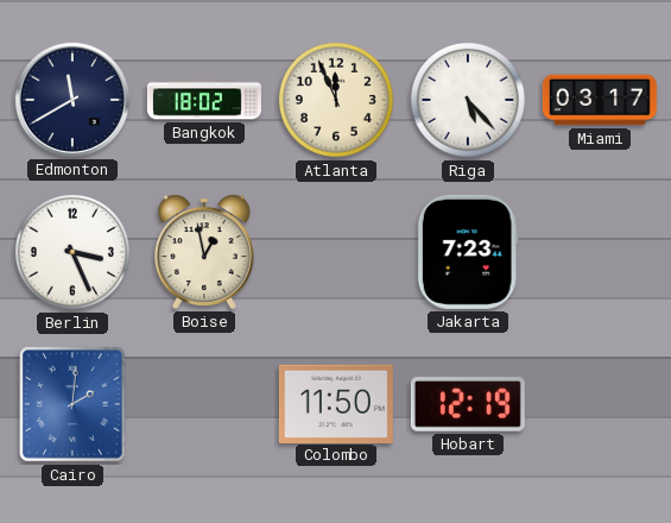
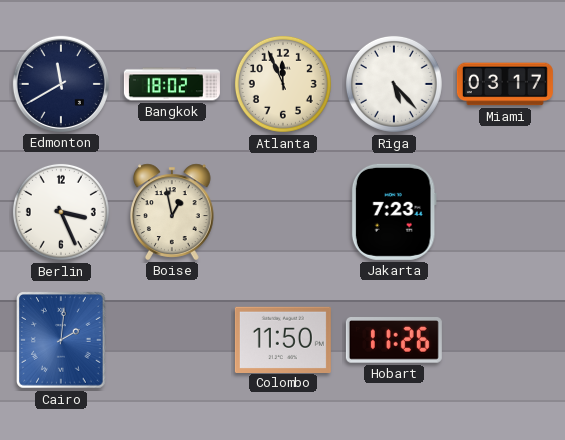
Hobart: 12:19 -> 11:26 (394, 340)
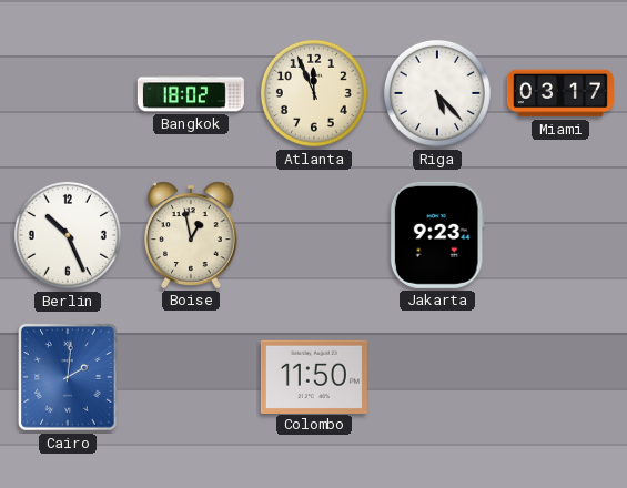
Edmonton: 11:40 -> none (61, 84)
Berlin: 3:26 -> 10:26 (68, 235)
Jakarta: 7:23 -> 9:23 (437, 235)
Hobart: 11:26 -> none (394, 340)
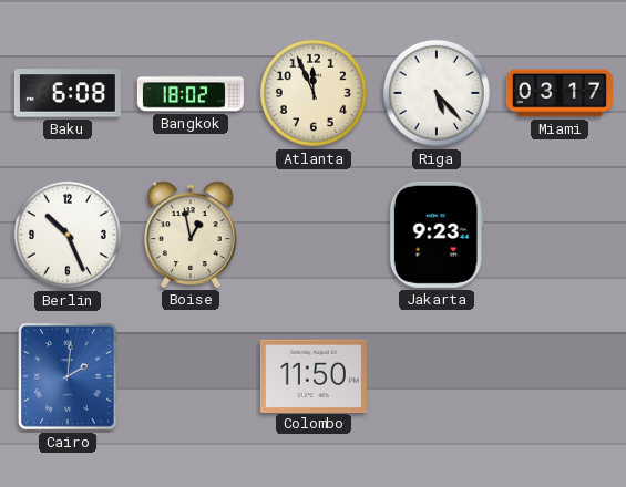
Baku: none -> 6:08 (68, 93)
